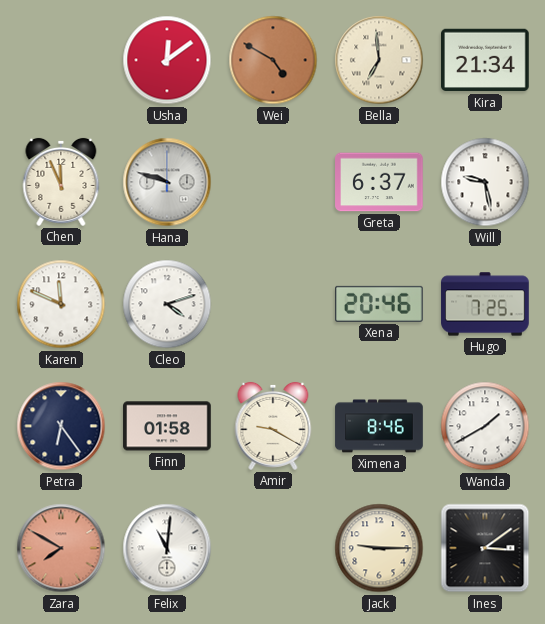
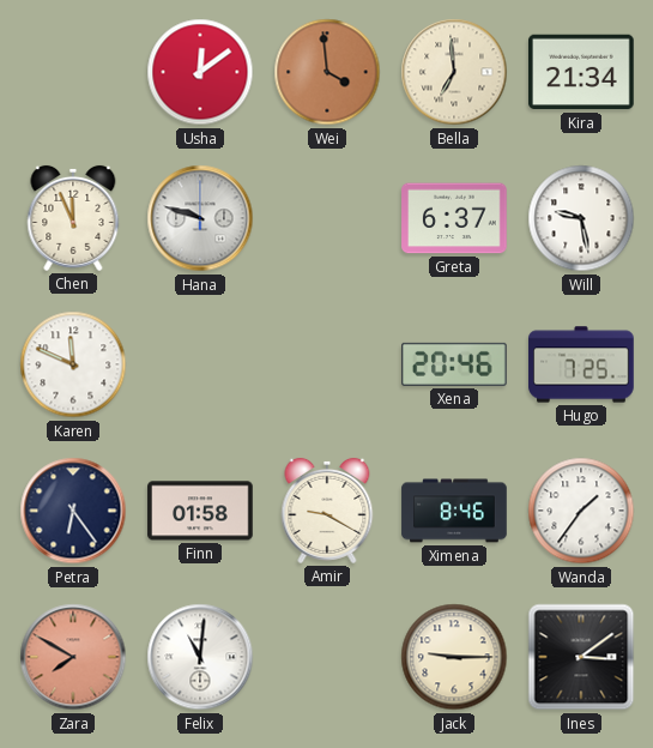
Wei: 4:50 -> 3:59 (327, 72)
Cleo: 4:12 -> none (167, 304)
Wanda: 1:40 -> 1:36 (581, 511)
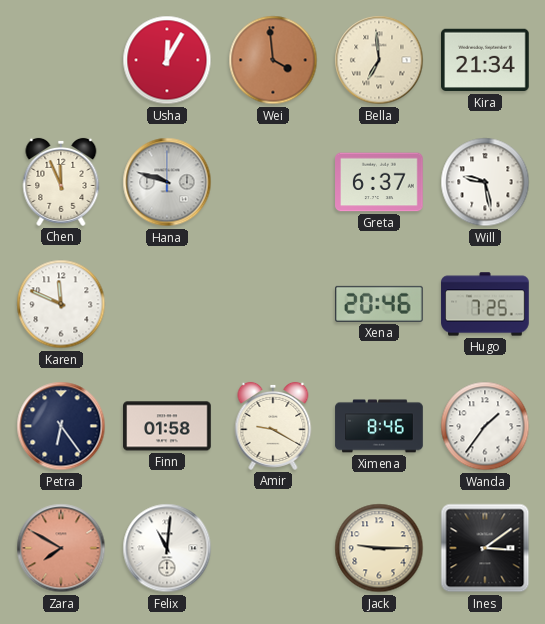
Usha: 12:09 -> 12:05 (167, 60)
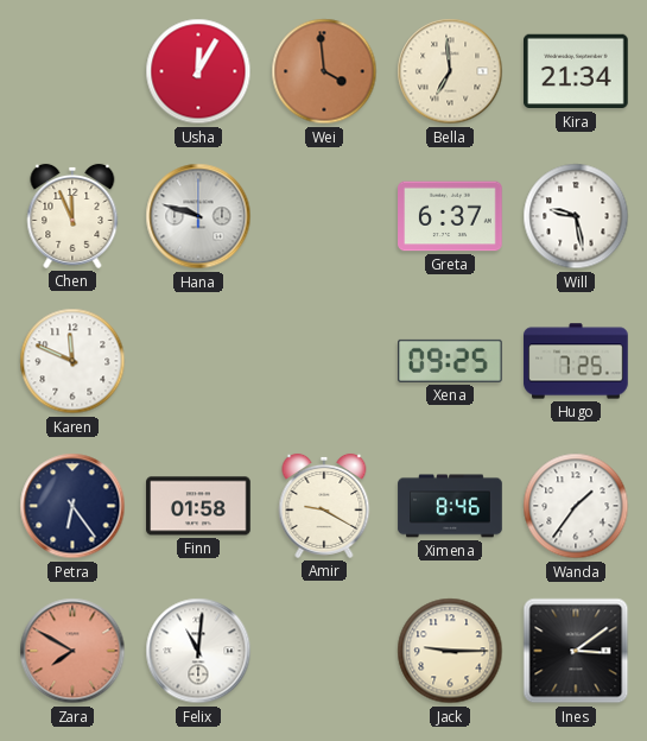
Xena: 20:46 -> 09:25 (451, 361)
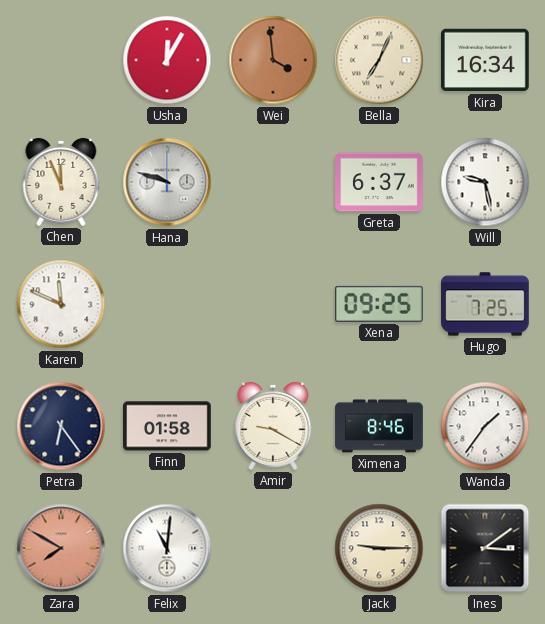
Bella: 6:59 -> 7:04 (379, 60)
Kira: 21:34 -> 16:34 (485, 60)
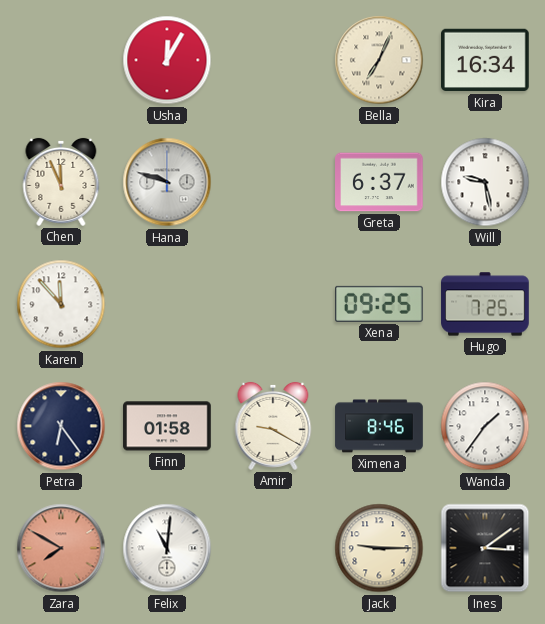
Wei: 3:59 -> none (273, 60)
Karen: 11:49 -> 11:53 (61, 304)
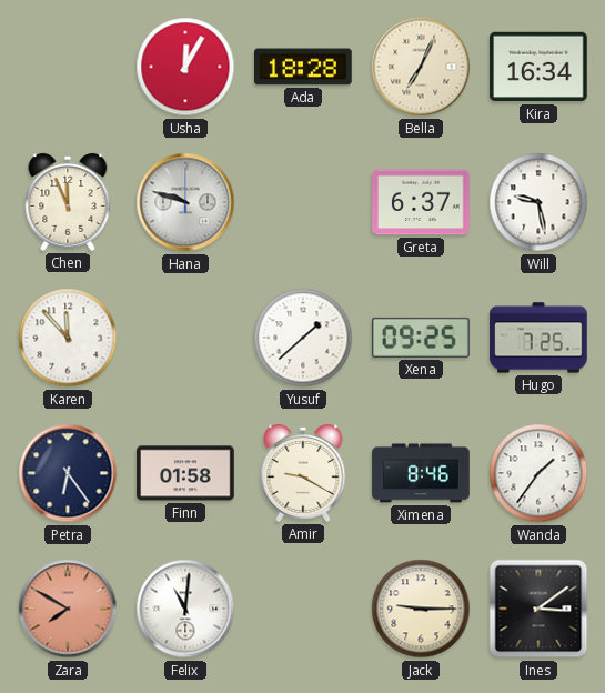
Ada: none -> 18:28 (304, 67)
Yusuf: none -> 1:38 (303, 338)
